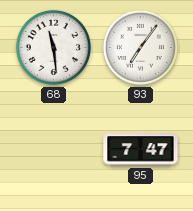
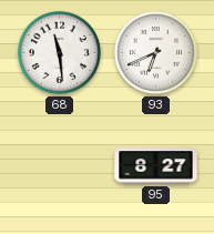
93: 7:06 -> 6:41 (155, 52)
95: 7:47 -> 8:27 (156, 166)
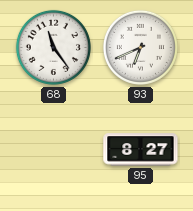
68: 11:29 -> 11:24 (53, 47)
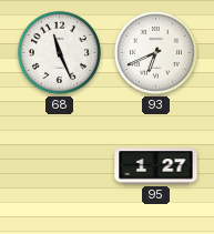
68: 11:24 -> 11:26 (59, 52)
95: 8:27 -> 1:27 (156, 166)
